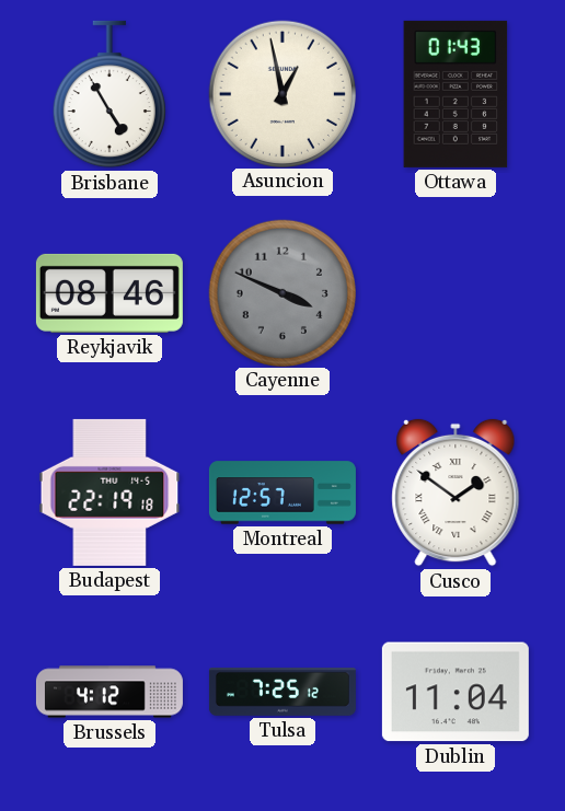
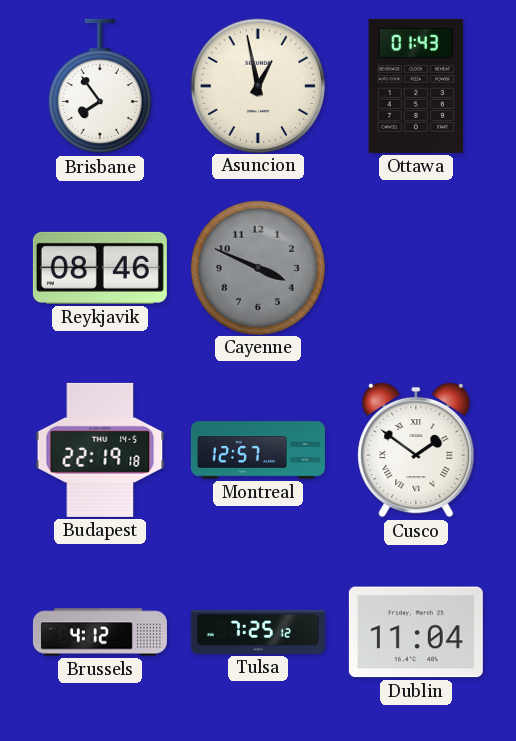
Brisbane: 4:55 -> 7:54 (100, 86)
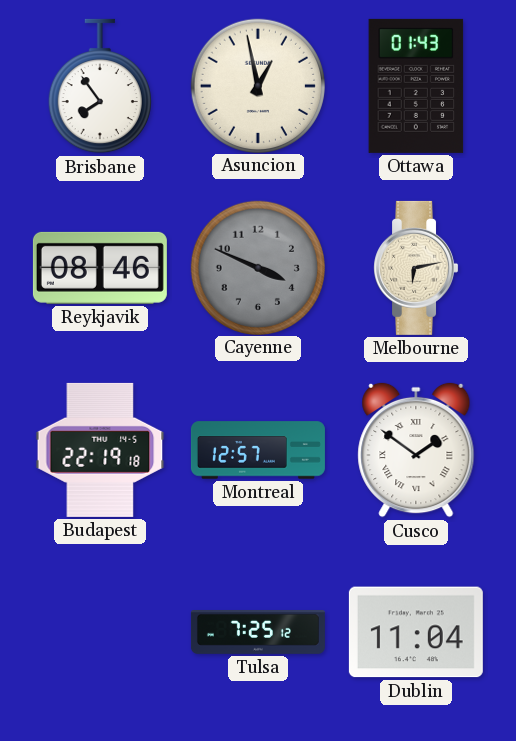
Melbourne: none -> 6:13 (416, 268)
Brussels: 4:12 -> none (100, 632)
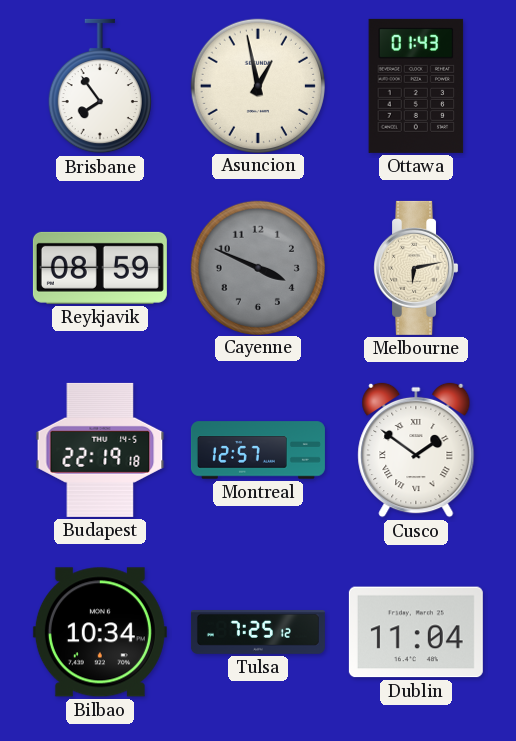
Reykjavik: 08:46 -> 08:59 (100, 268)
Bilbao: none -> 10:34 (100, 632)
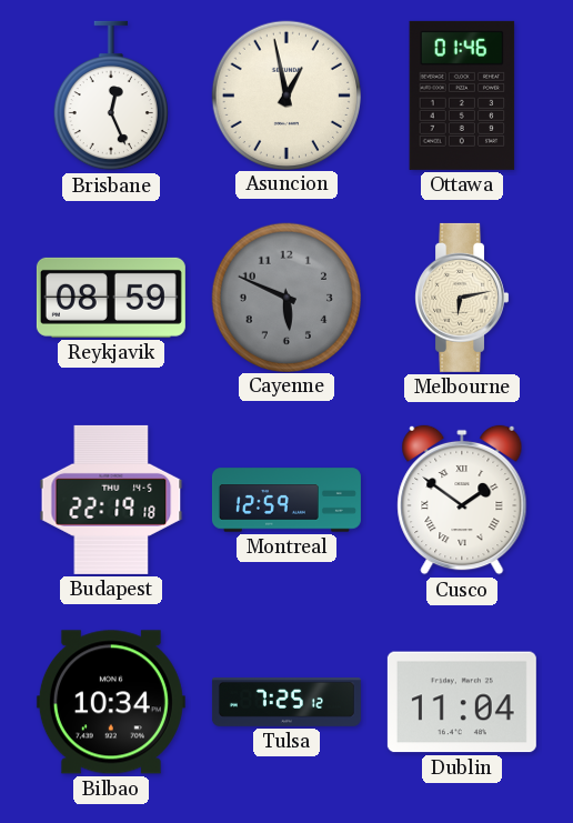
Brisbane: 7:54 -> 12:26 (111, 96)
Ottawa: 01:43 -> 01:46 (462, 96)
Cayenne: 3:49 -> 5:49 (285, 297)
Montreal: 12:57 -> 12:59 (286, 500)
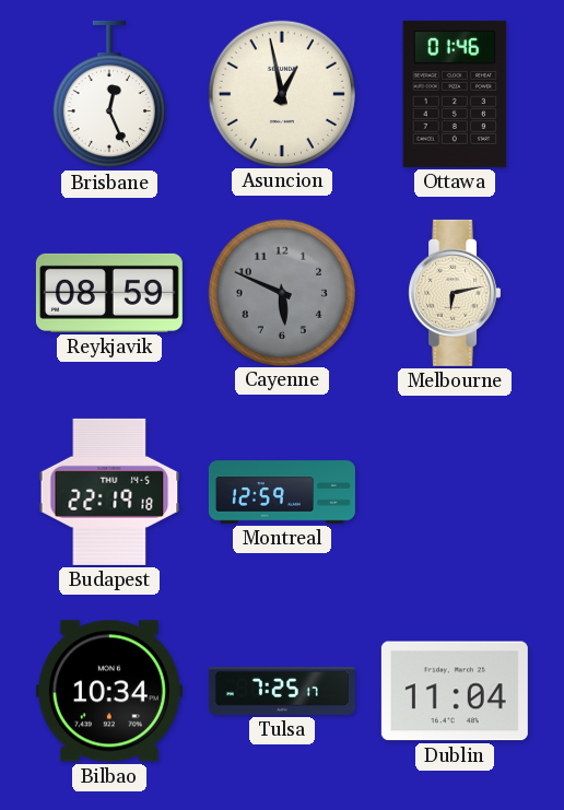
Cusco: 1:51 -> none (462, 500)
Tulsa: 7:25:12 -> 7:25:17 (282, 692)
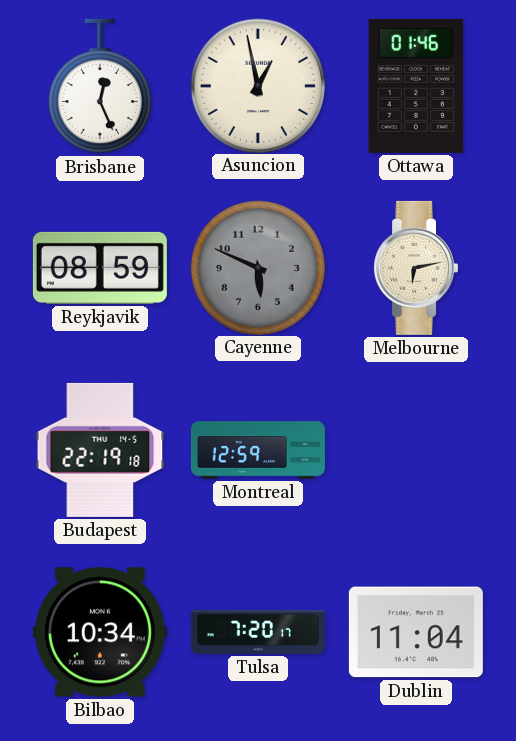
Tulsa: 7:25 -> 7:20 (258, 633)
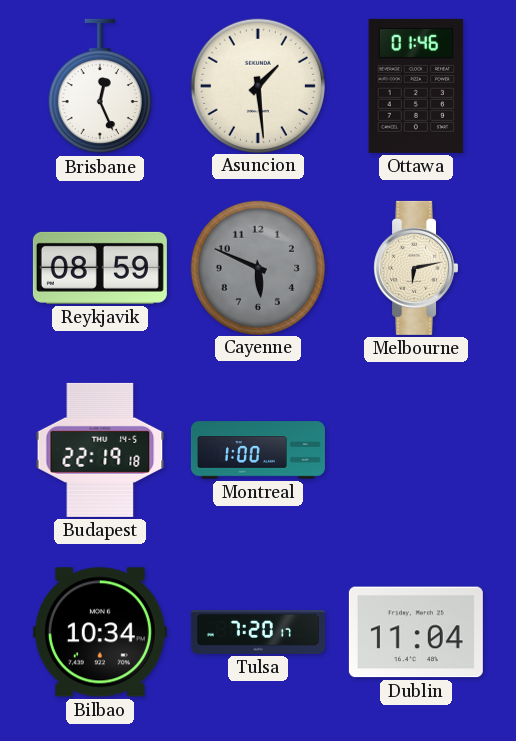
Asuncion: 12:58 -> 1:29 (257, 85)
Montreal: 12:59 -> 1:00 (258, 450)
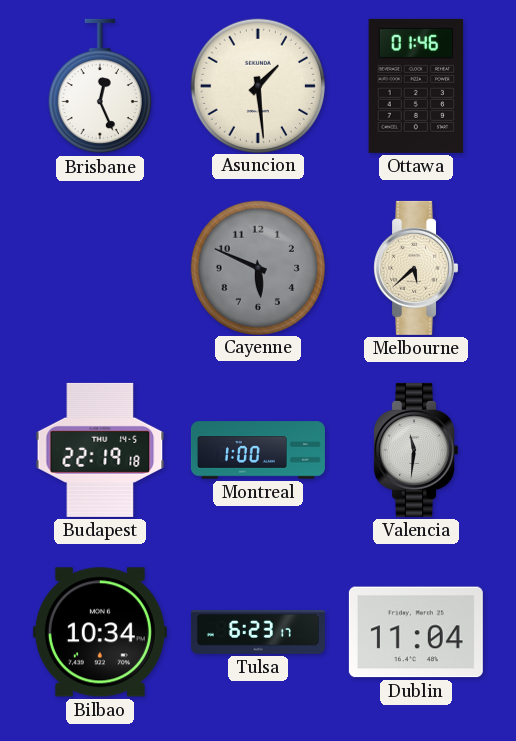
Reykjavik: 08:59 -> none (100, 268)
Melbourne: 6:13 -> 5:38 (416, 268)
Valencia: none -> 11:31 (416, 450)
Tulsa: 7:20 -> 6:23 (258, 633)
